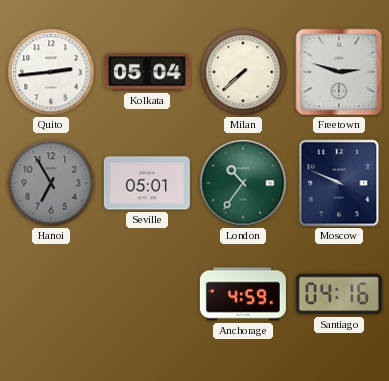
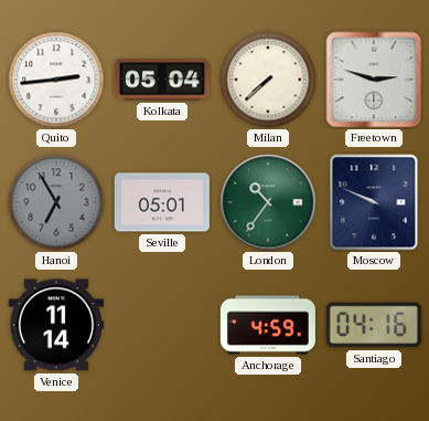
Venice: none -> 11:14 (56, 325)
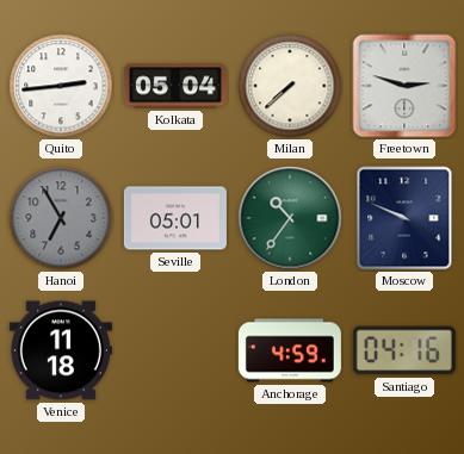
Venice: 11:14 -> 11:18 (61, 350)
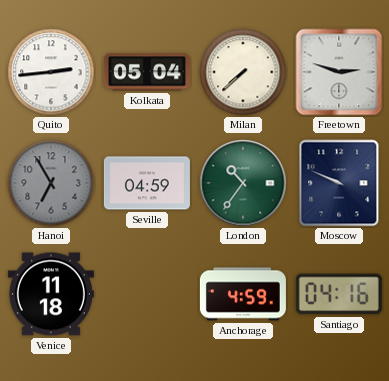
Seville: 05:01 -> 04:59 (147, 183)
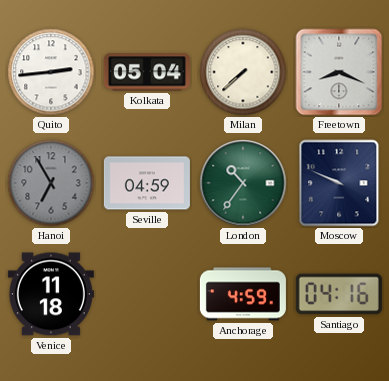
Freetown: 2:48 -> 8:19 (339, 72)
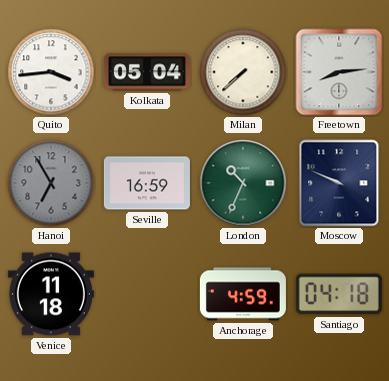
Quito: 2:44 -> 3:44 (51, 72)
Freetown: 8:19 -> 8:14 (339, 72)
Seville: 04:59 -> 16:59 (147, 183)
London: 10:36 -> 10:34 (243, 183)
Santiago: 04:16 -> 04:18 (339, 294)
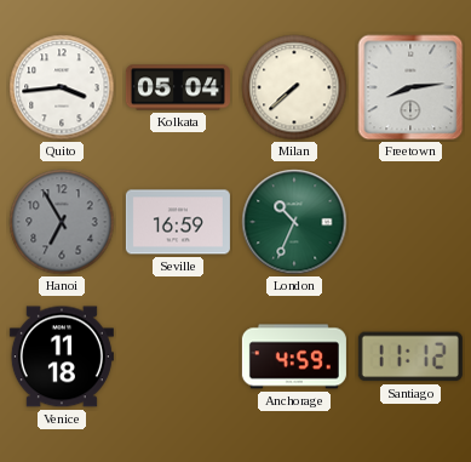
Moscow: 9:49 -> none (339, 183)
Santiago: 04:18 -> 11:12 (410, 357)
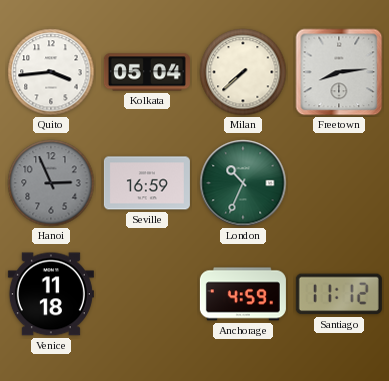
Hanoi: 6:55 -> 2:56 (51, 183)
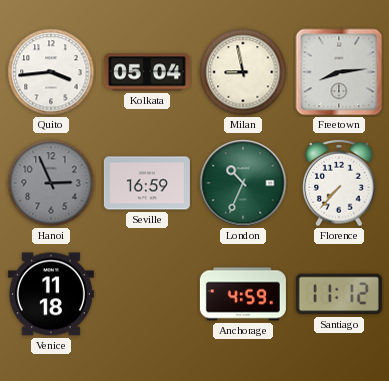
Milan: 7:38 -> 8:58 (243, 72)
Florence: none -> 7:37 (339, 183)
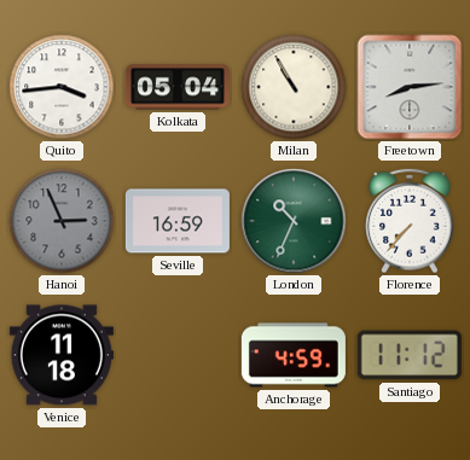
Milan: 8:58 -> 10:55 (294, 87)
